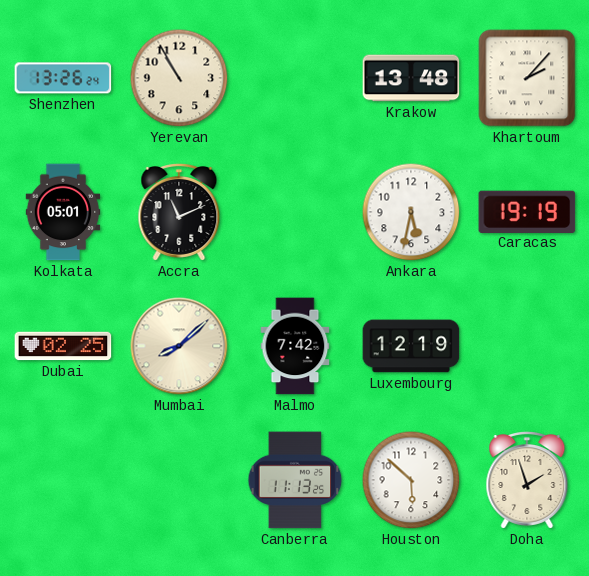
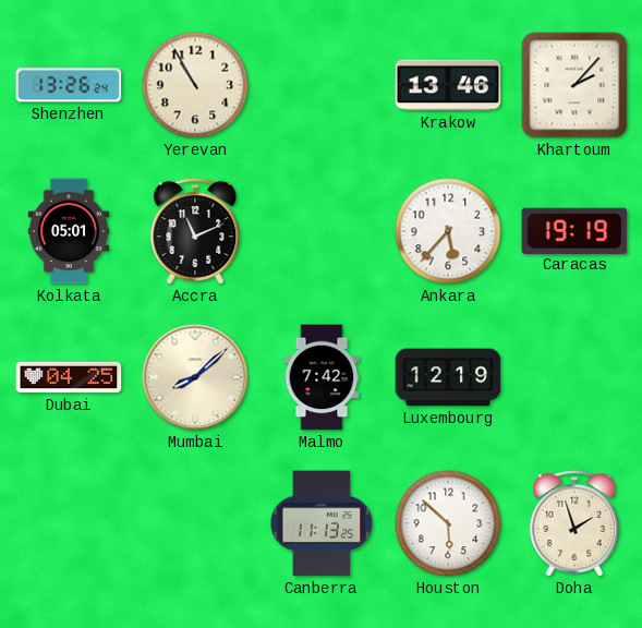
Krakow: 13:48 -> 13:46 (448, 85)
Ankara: 5:32 -> 5:37 (448, 231)
Dubai: 02:25 -> 04:25 (69, 377)
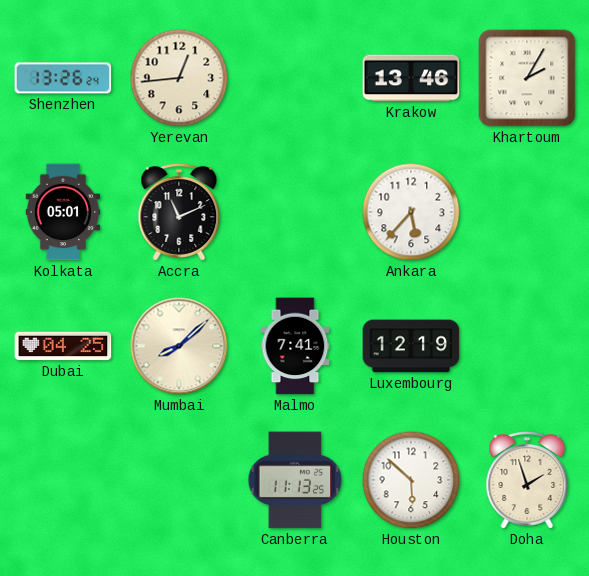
Yerevan: 10:55 -> 12:44 (179, 78)
Khartoum: 2:07 -> 2:05 (527, 78)
Caracas: 19:19 -> none (574, 230)
Malmo: 7:42 -> 7:41 (295, 346)
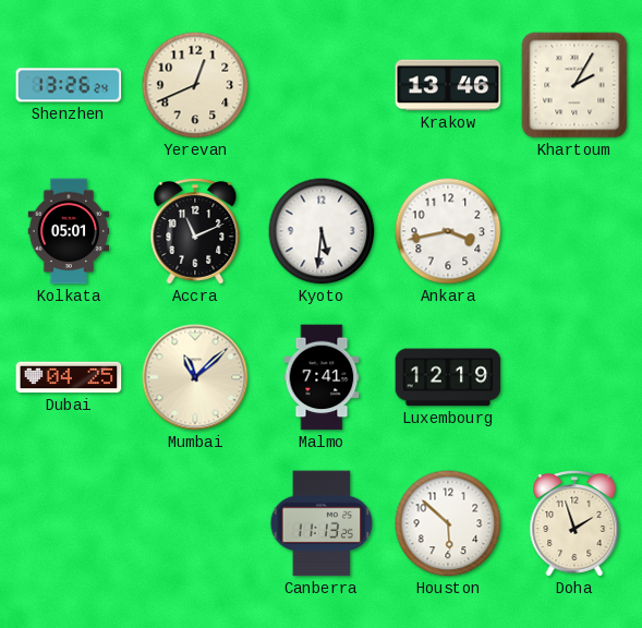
Yerevan: 12:44 -> 12:41 (195, 85)
Kyoto: none -> 5:31 (322, 231)
Ankara: 5:37 -> 3:43 (448, 231)
Mumbai: 8:08 -> 11:08 (195, 377)
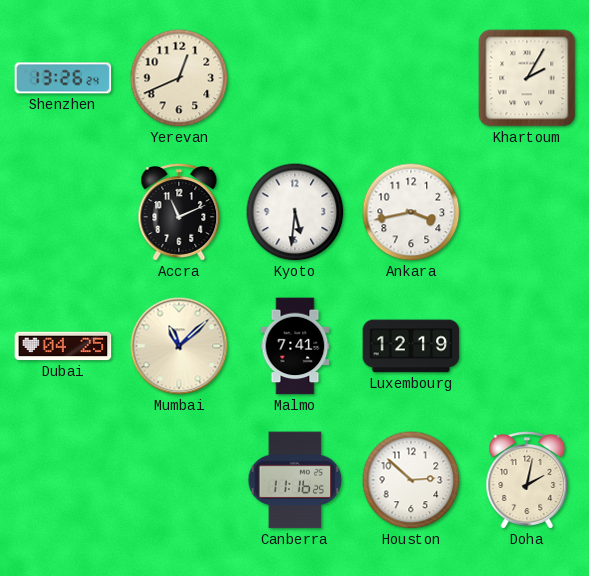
Krakow: 13:46 -> none (448, 85)
Kolkata: 05:01 -> none (69, 231)
Canberra: 11:13 -> 11:16 (295, 480)
Houston: 5:52 -> 2:52 (411, 480)
Doha: 1:57 -> 2:02 (527, 480)
